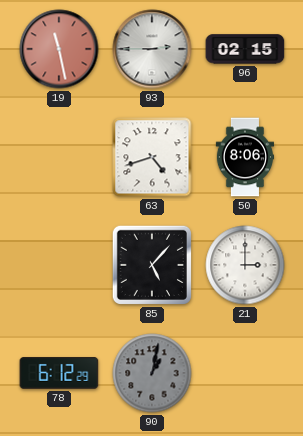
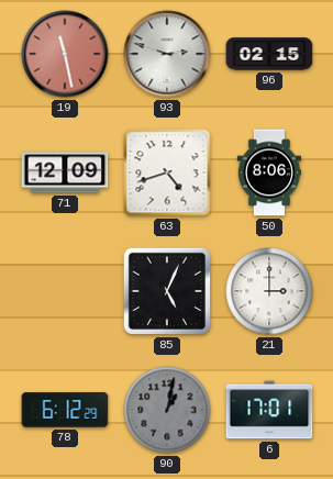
93: 2:45 -> 2:48 (167, 54)
71: none -> 12:09 (65, 172)
85: 5:07 -> 5:04 (167, 291)
6: none -> 17:01 (269, 410)
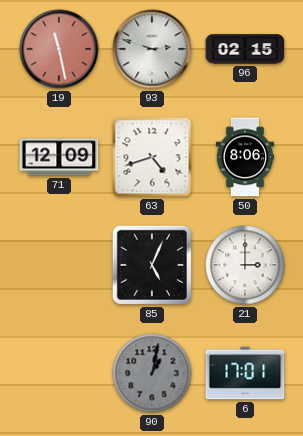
78: 6:12 -> none (65, 410)
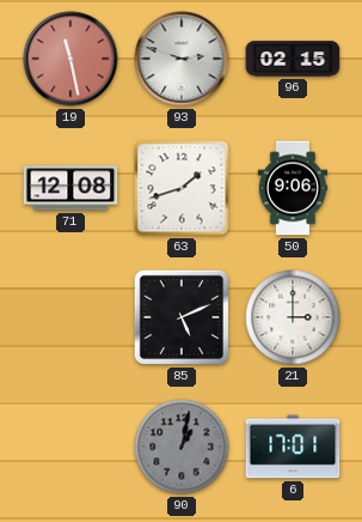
71: 12:09 -> 12:08 (70, 188)
63: 4:42 -> 1:42 (182, 188)
50: 8:06 -> 9:06 (292, 188)
85: 5:04 -> 5:11 (182, 317)
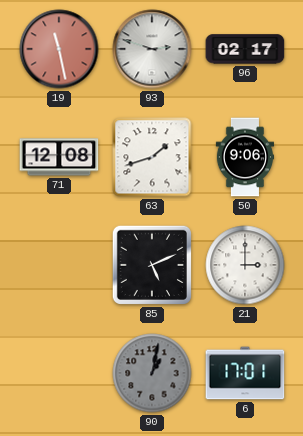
96: 02:15 -> 02:17 (245, 49)
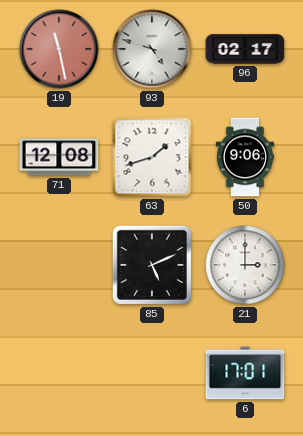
93: 2:48 -> 4:48 (152, 49)
90: 1:02 -> none (152, 373)
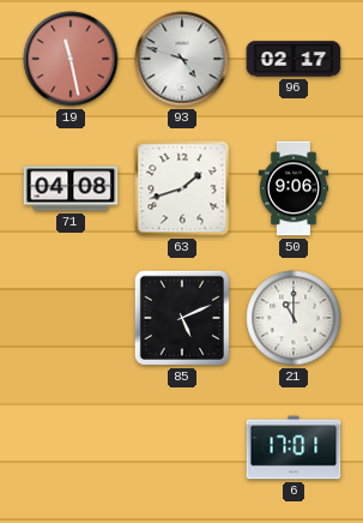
71: 12:08 -> 04:08 (71, 188)
21: 3:00 -> 11:00 (294, 318)
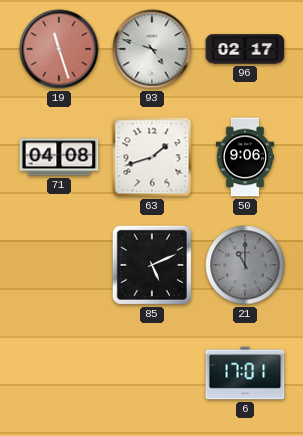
19: 11:28 -> 11:27 (59, 49)
21 dial: white -> grey (245, 265)
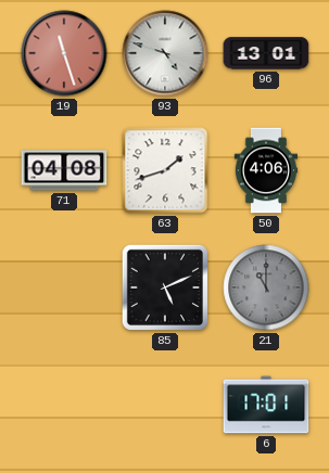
96: 02:17 -> 13:01 (266, 53)
50: 9:06 -> 4:06 (265, 170)
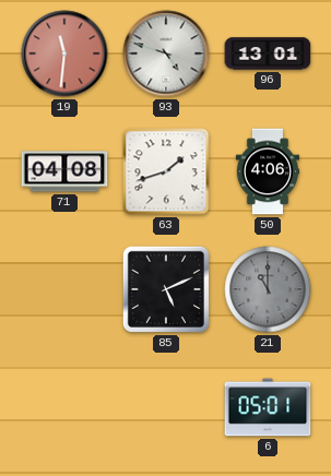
19: 11:27 -> 11:31 (64, 53)
6: 17:01 -> 05:01 (268, 407)
